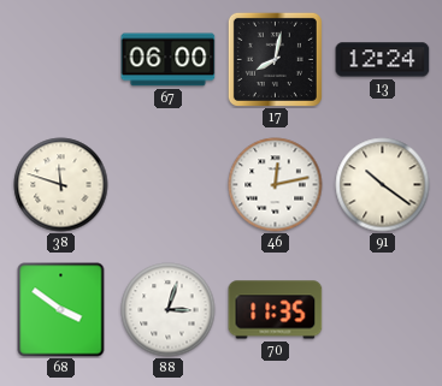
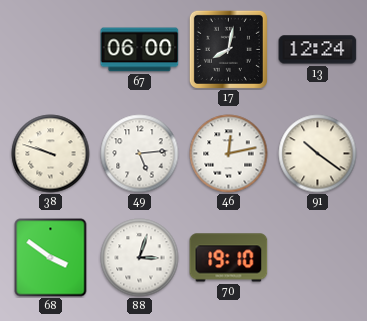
38: 11:48 -> 9:48 (51, 154)
49: none -> 5:14 (140, 154)
70: 11:35 -> 19:10 (229, 258)
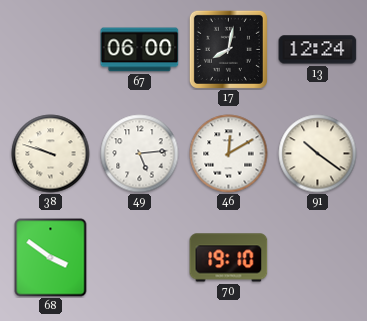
46: 12:13 -> 12:10 (229, 154)
88: 3:03 -> none (140, 258)
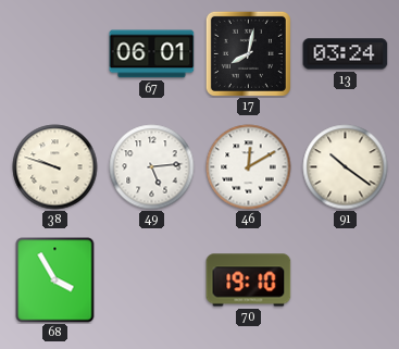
67: 06:00 -> 06:01 (152, 54)
13: 12:24 -> 03:24 (346, 54)
68: 3:51 -> 3:55 (55, 281)
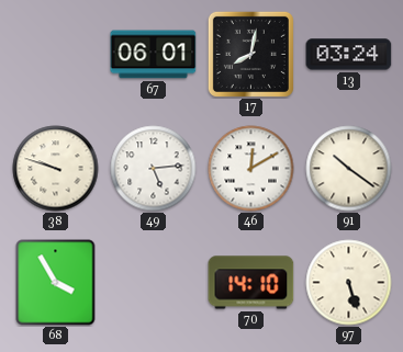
70: 19:10 -> 14:10 (251, 283)
97: none -> 5:27 (349, 283)
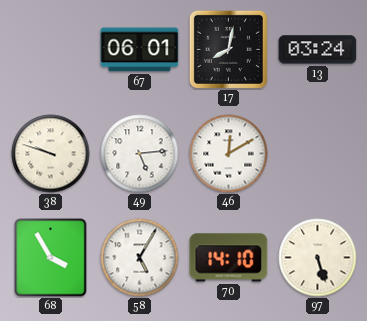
91: 10:21 -> none (349, 169)
58: none -> 5:05 (140, 258)
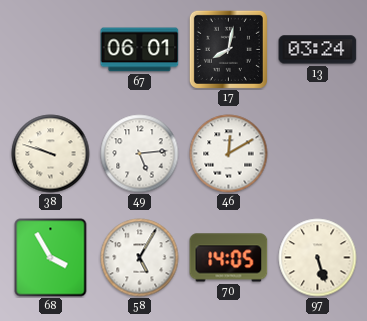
70: 14:10 -> 14:05 (229, 258)
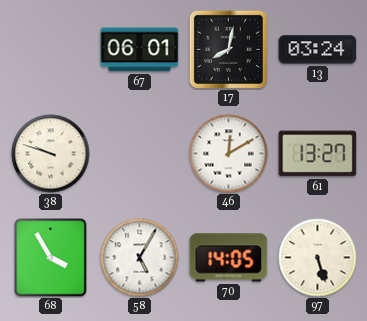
49: 5:14 -> none (140, 154)
61: none -> 13:27 (318, 154)
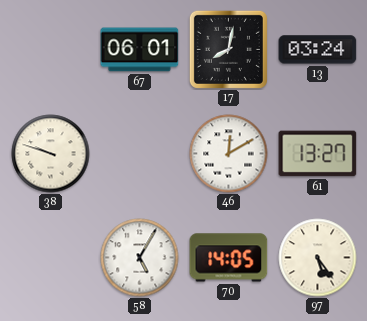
68: 3:55 -> none (51, 258)
97: 5:27 -> 5:24 (318, 258)
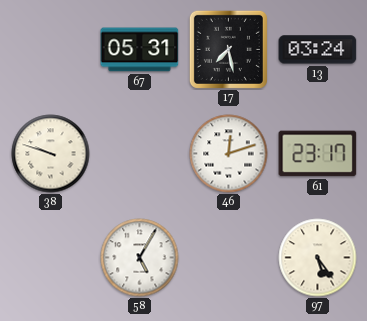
67: 06:01 -> 05:31 (140, 50)
17: 8:02 -> 7:28 (228, 49)
46: 12:10 -> 12:12 (229, 154)
61: 13:27 -> 23:17 (318, 154)
70: 14:05 -> none (229, 258)
